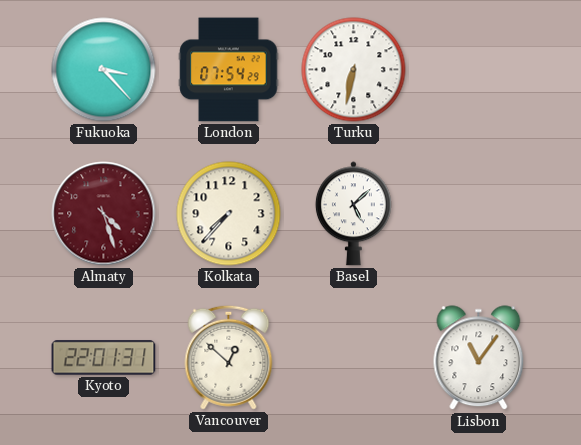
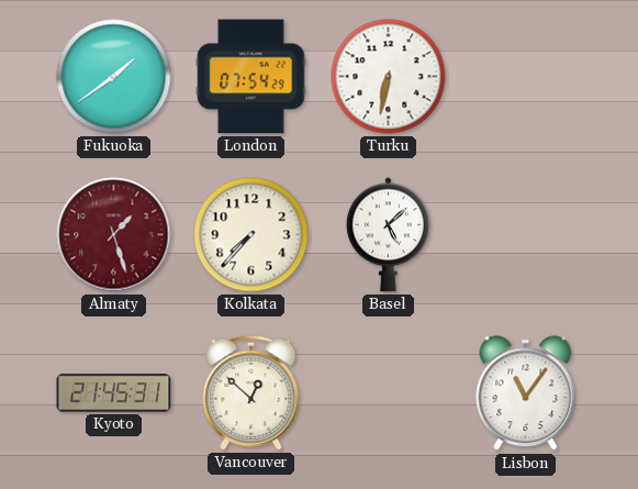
Fukuoka: 3:23 -> 1:39 (114, 77)
Almaty: 4:27 -> 1:27 (114, 235)
Kyoto: 22:01 -> 21:45 (114, 393)
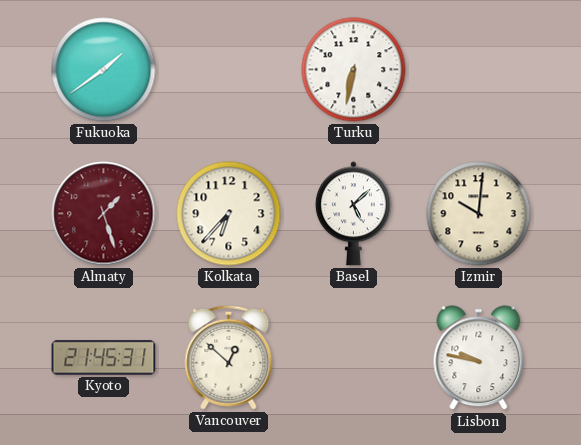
London: 07:54 -> none (251, 77)
Kolkata: 7:37 -> 6:37 (229, 214)
Izmir: none -> 10:01 (479, 214)
Lisbon: 11:06 -> 9:47 (479, 358)
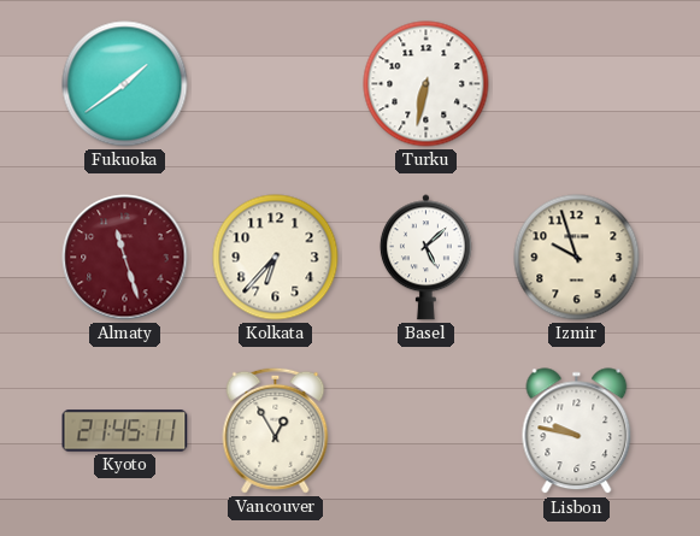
Almaty: 1:27 -> 11:27 (125, 258)
Izmir: 10:01 -> 9:57 (577, 258)
Kyoto: 21:45:31 -> 21:45:11 (125, 431)
Vancouver: 12:52 -> 12:55 (276, 430)
